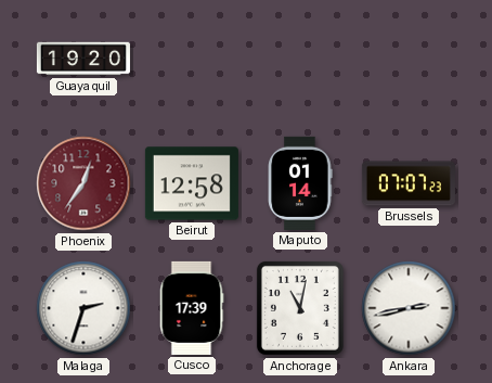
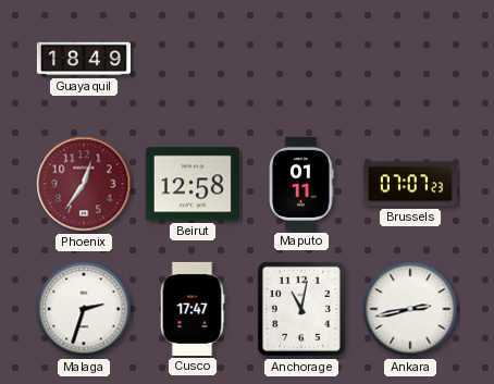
Guayaquil: 19:20 -> 18:49 (84, 59)
Maputo: 01:14 -> 01:11 (301, 184)
Cusco: 17:39 -> 17:47 (193, 309)
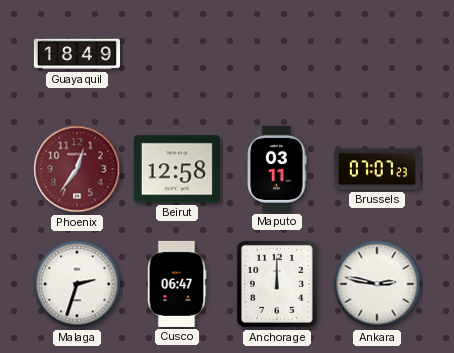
Maputo: 01:11 -> 03:11 (277, 169)
Cusco: 17:47 -> 06:47 (177, 284)
Anchorage: 11:02 -> 12:00 (277, 284)
Ankara: 2:43 -> 2:47 (377, 284)
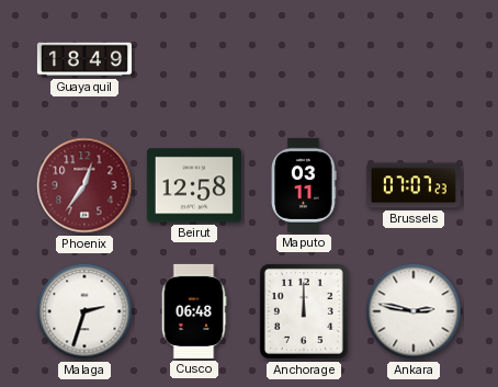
Cusco: 06:47 -> 06:48 (194, 311)
